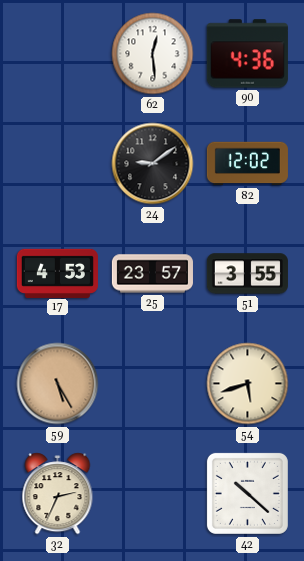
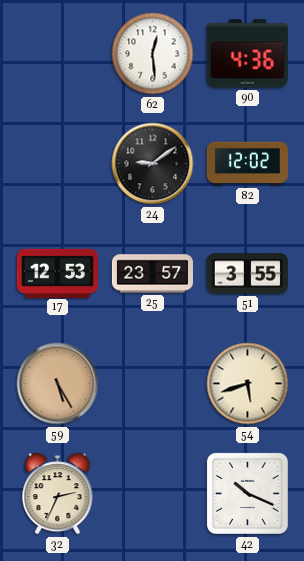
17: 4:53 -> 12:53 (57, 273)
42: 10:22 -> 10:19 (247, 493)
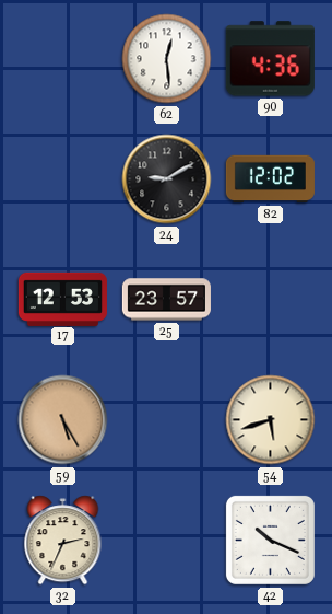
24: 9:09 -> 9:10 (167, 179)
51: 3:55 -> none (247, 274)
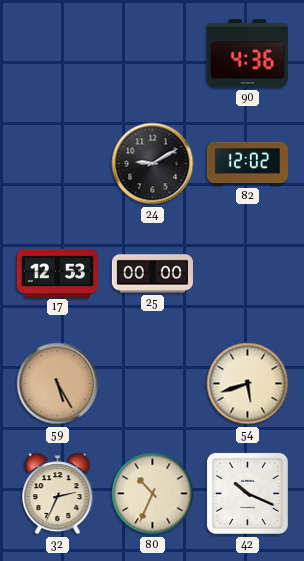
62: 12:29 -> none (167, 59)
25: 23:57 -> 00:00 (152, 274)
80: none -> 10:34 (153, 494)
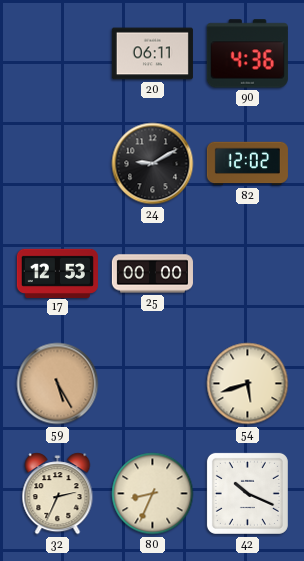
20: none -> 06:11 (152, 54)
80: 10:34 -> 8:34 (153, 494)
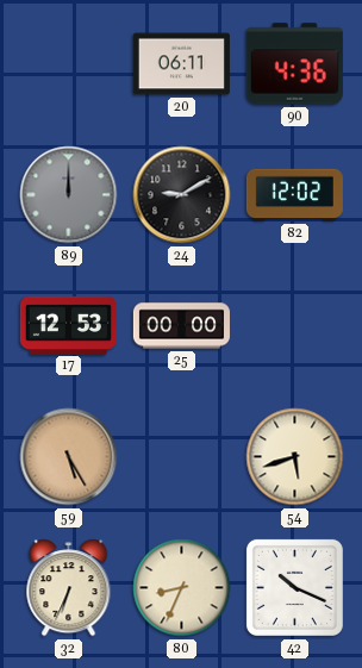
89: none -> 12:00 (69, 195)
32: 2:34 -> 6:34 (69, 588)
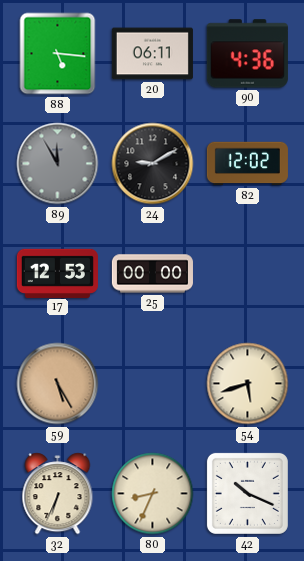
88: none -> 5:16 (58, 54)
89: 12:00 -> 11:55 (58, 164)
